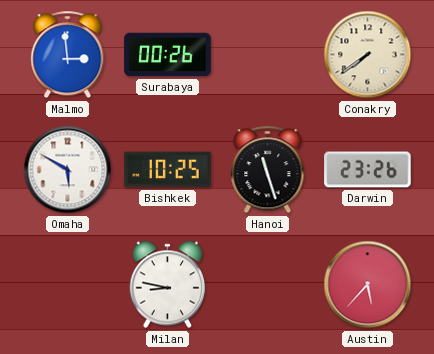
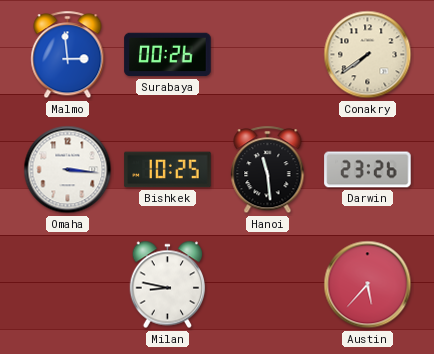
Omaha: 5:50 -> 3:16 (68, 170)
Hanoi: 11:27 -> 11:29 (268, 170)
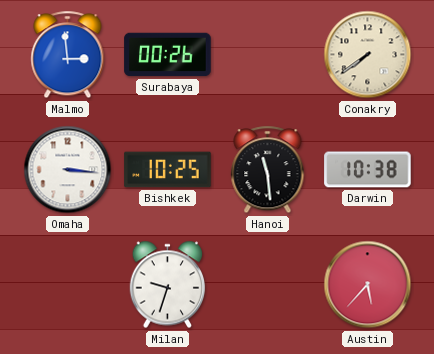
Darwin: 23:26 -> 10:38 (368, 170)
Milan: 8:47 -> 9:33 (168, 285)
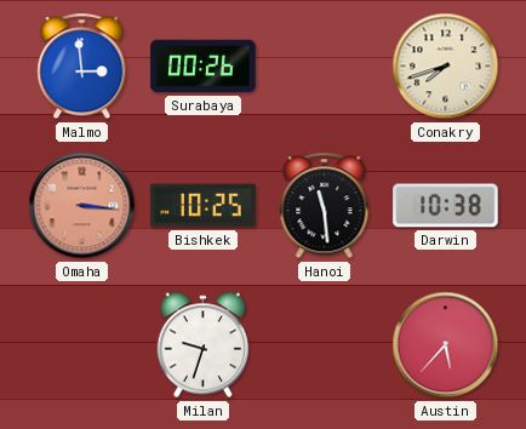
Conakry: 7:39 -> 7:42 (446, 67)
Omaha dial: white -> salmon (82, 206)
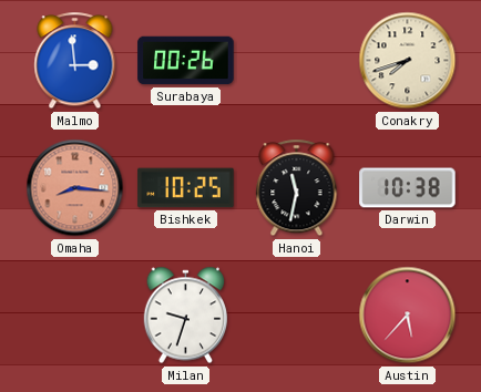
Omaha: 3:16 -> 8:16 (75, 188)
Hanoi: 11:29 -> 11:32 (297, 188)
